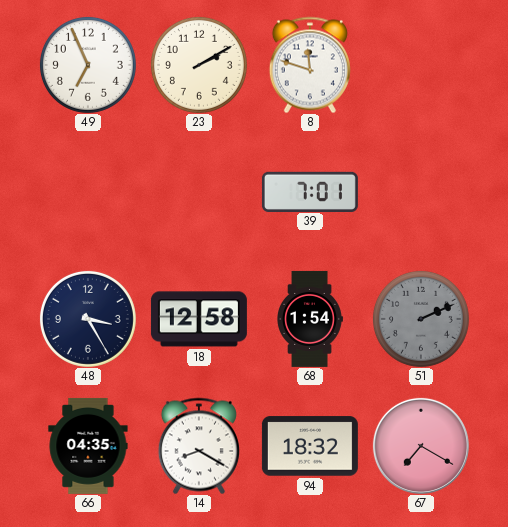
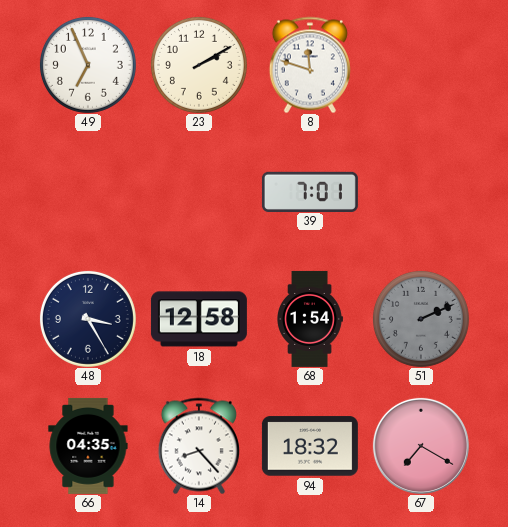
14: 8:20 -> 8:23 (199, 446)
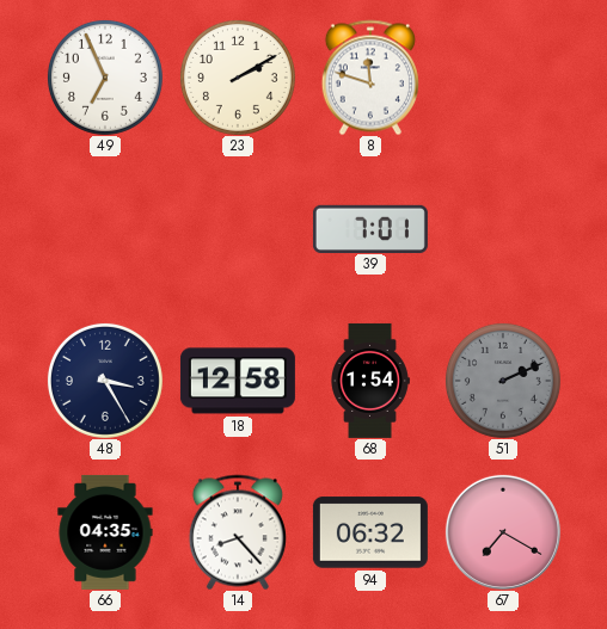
94: 18:32 -> 06:32 (370, 532)
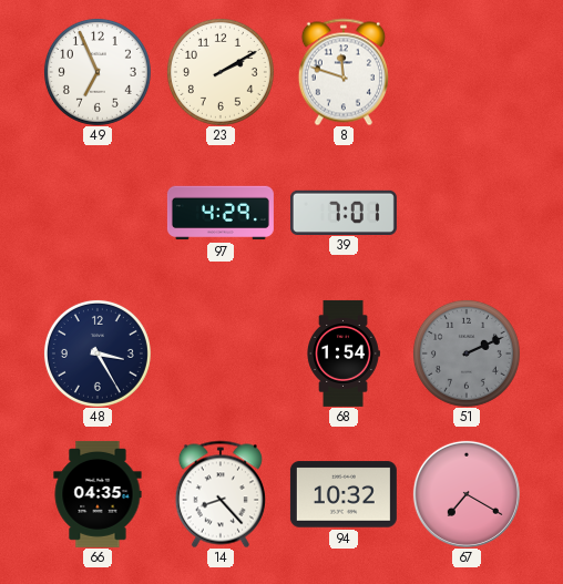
97: none -> 4:29 (221, 213)
18: 12:58 -> none (238, 381)
94: 06:32 -> 10:32 (344, 494)
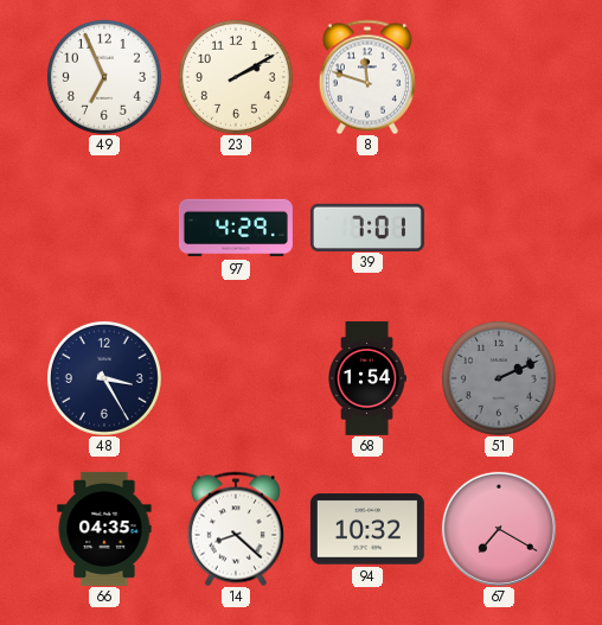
14: 8:23 -> 8:22 (236, 529)
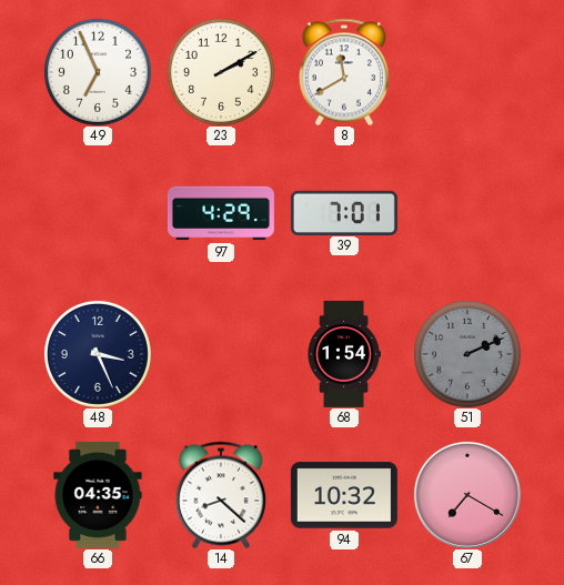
8: 11:48 -> 11:40 (344, 72)
48: 3:25 -> 3:26 (98, 354)
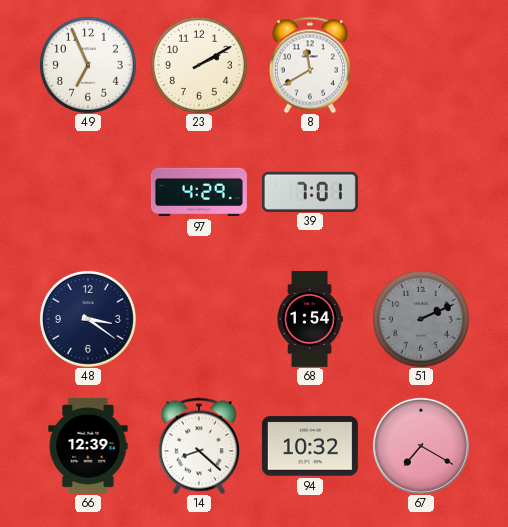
48: 3:26 -> 3:21 (88, 319)
66: 04:35 -> 12:39 (88, 446)
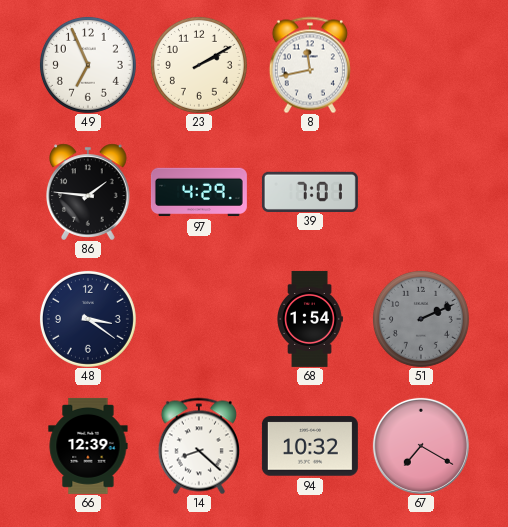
8: 11:40 -> 11:43 (310, 65)
86: none -> 1:46 (89, 192)
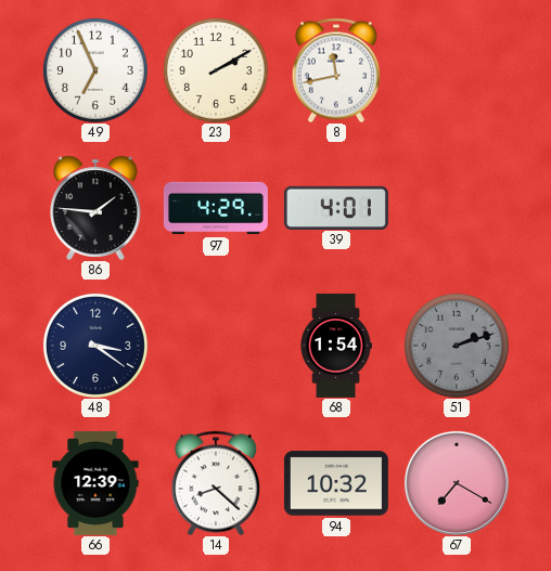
39: 7:01 -> 4:01 (336, 207)
51: 2:11 -> 2:12 (457, 346)
